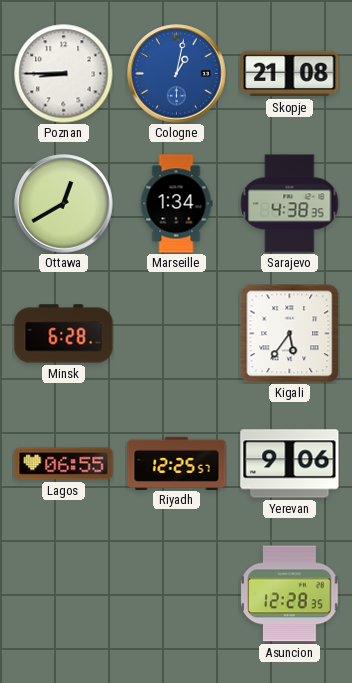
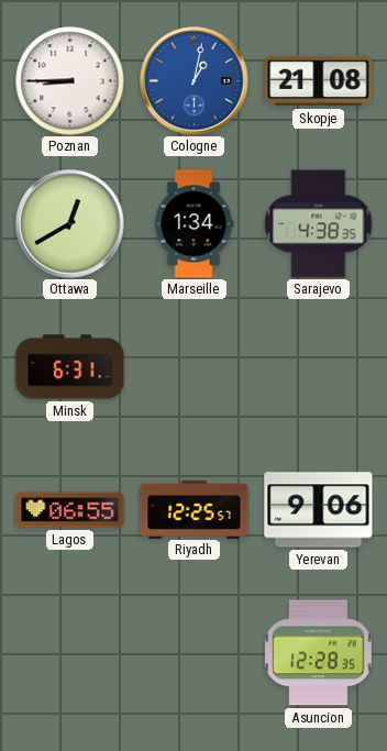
Minsk: 6:28 -> 6:31 (70, 367)
Kigali: 5:36 -> none (289, 333)
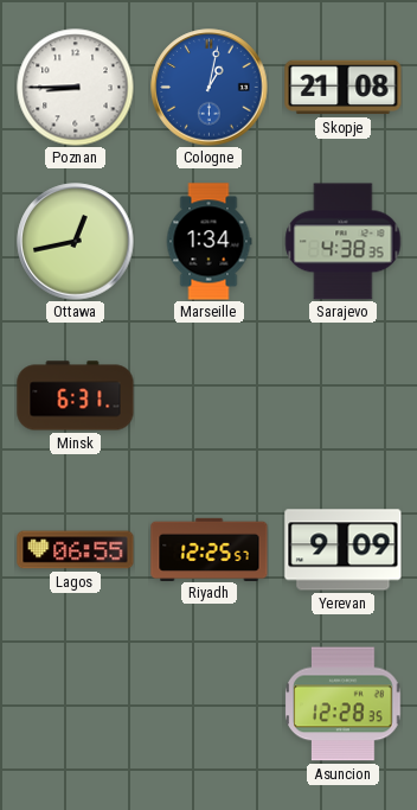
Ottawa: 12:40 -> 12:43 (76, 242)
Yerevan: 9:06 -> 9:09 (344, 550)
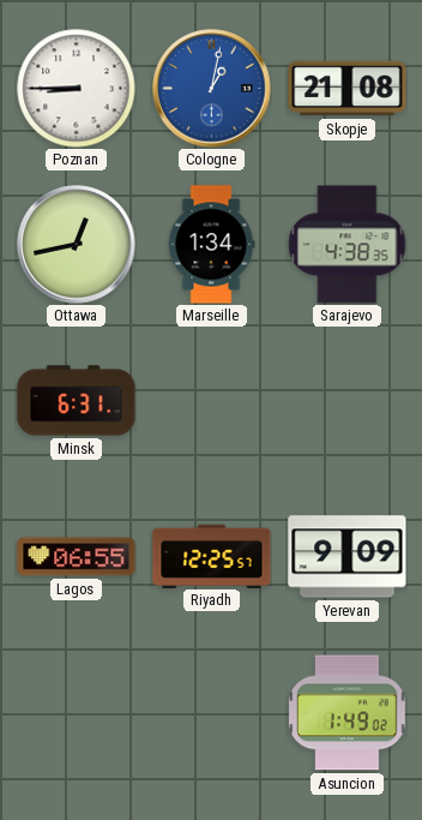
Asuncion: 12:28 -> 1:49 (348, 713)
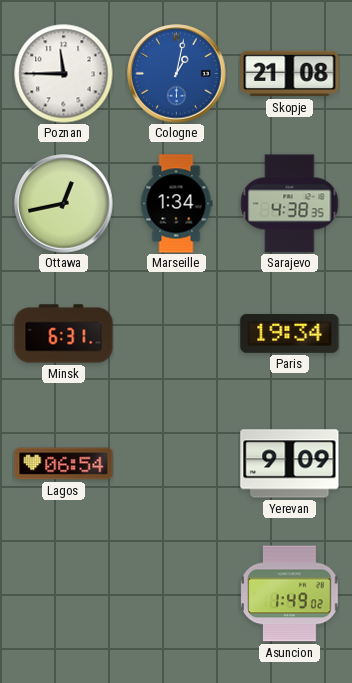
Poznan: 8:45 -> 11:45 (64, 74)
Paris: none -> 19:34 (290, 333)
Lagos: 06:55 -> 06:54 (64, 464)
Riyadh: 12:25 -> none (212, 556)
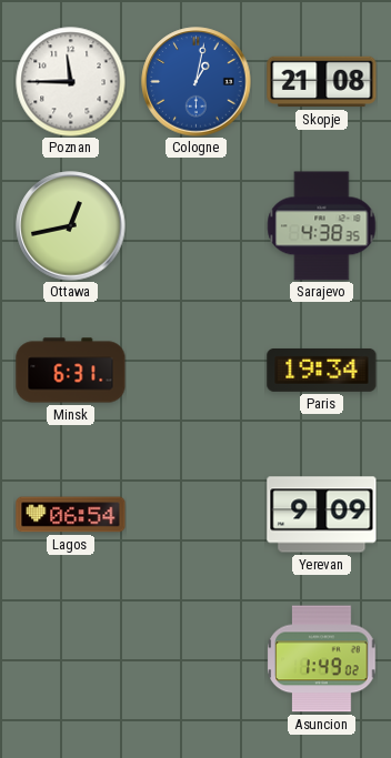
Marseille: 1:34 -> none (176, 204)
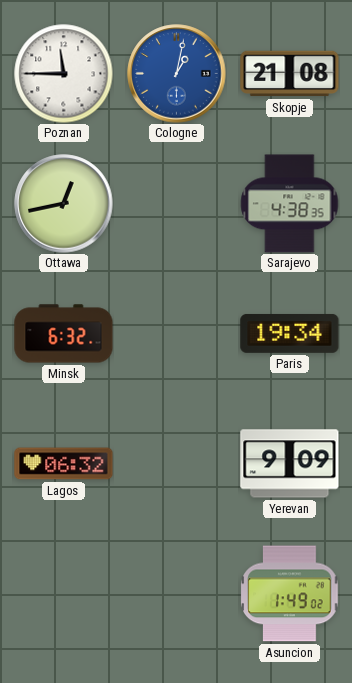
Minsk: 6:31 -> 6:32 (64, 334)
Lagos: 06:54 -> 06:32 (64, 464)
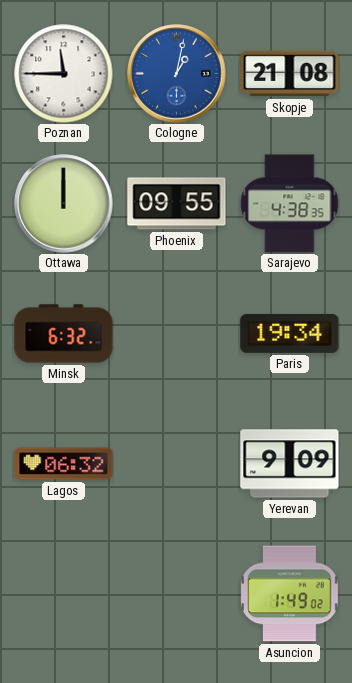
Ottawa: 12:43 -> 12:00 (64, 204)
Phoenix: none -> 09:55 (177, 204)
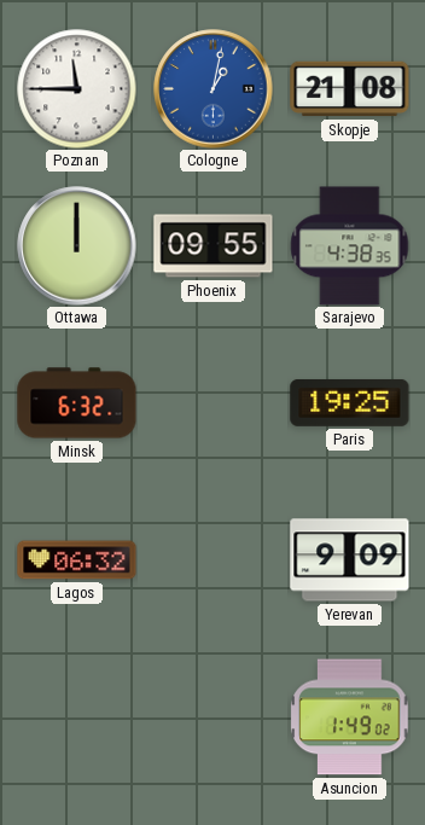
Paris: 19:34 -> 19:25 (350, 402)
